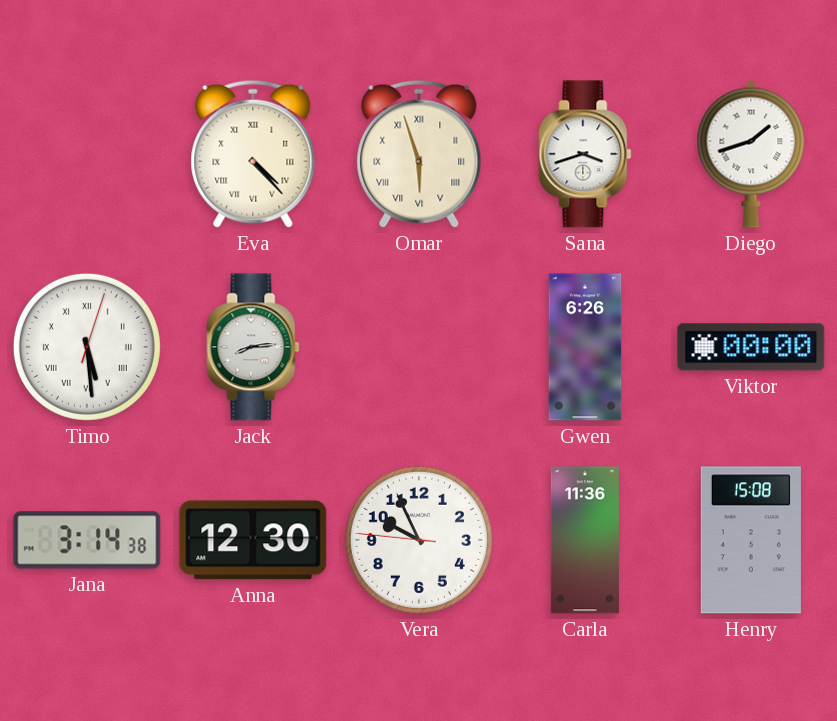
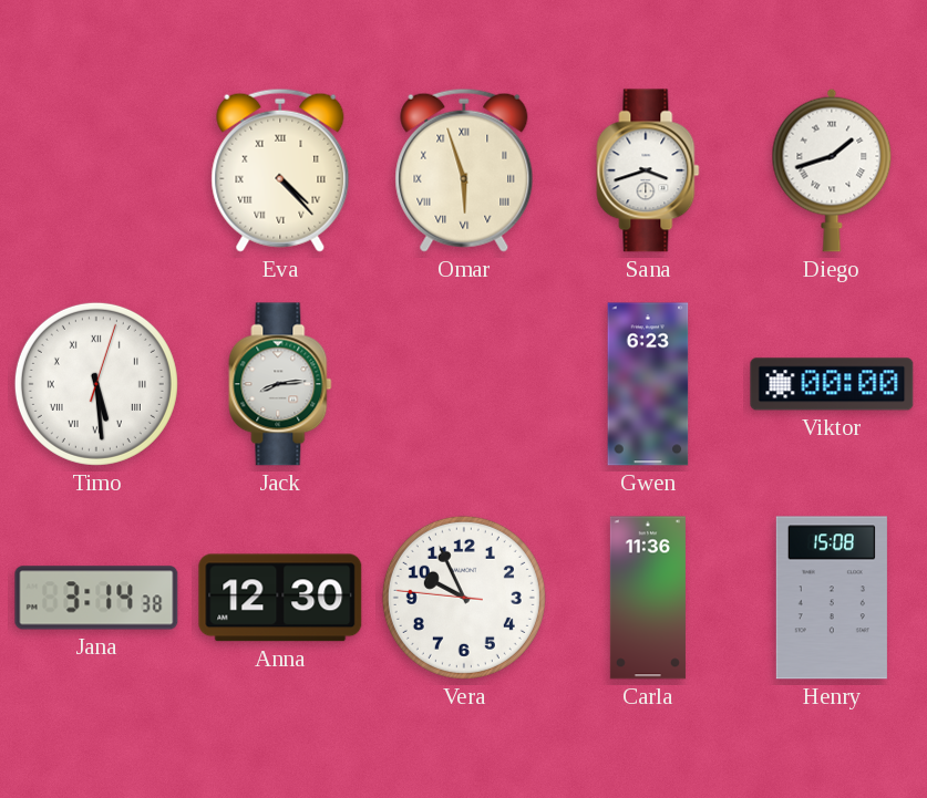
Gwen: 6:26 -> 6:23 (648, 384)
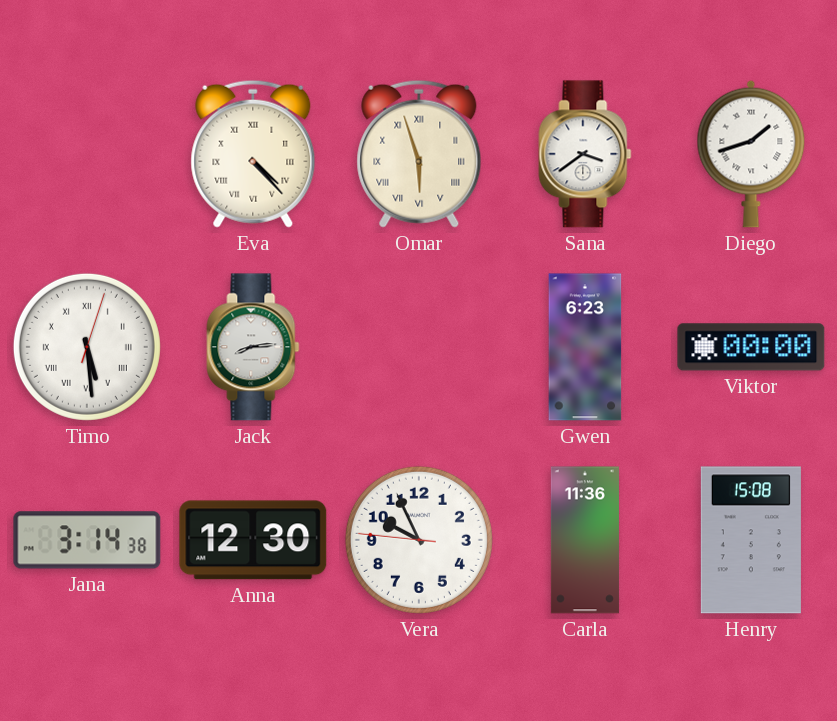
Sana: 3:42 -> 3:39 (585, 154)
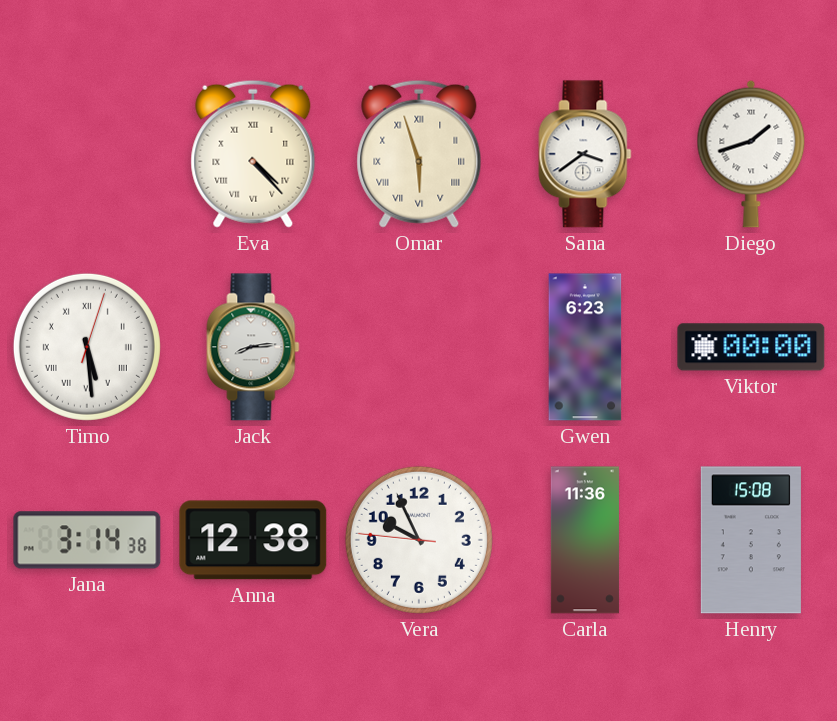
Anna: 12:30 -> 12:38 (253, 540)
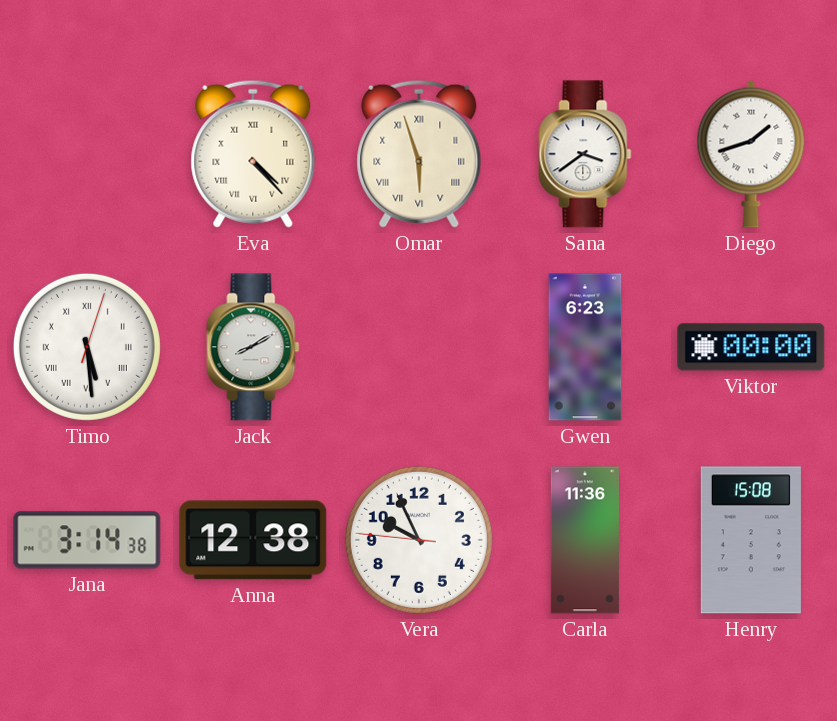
Jack: 8:14 -> 8:10 (253, 347)
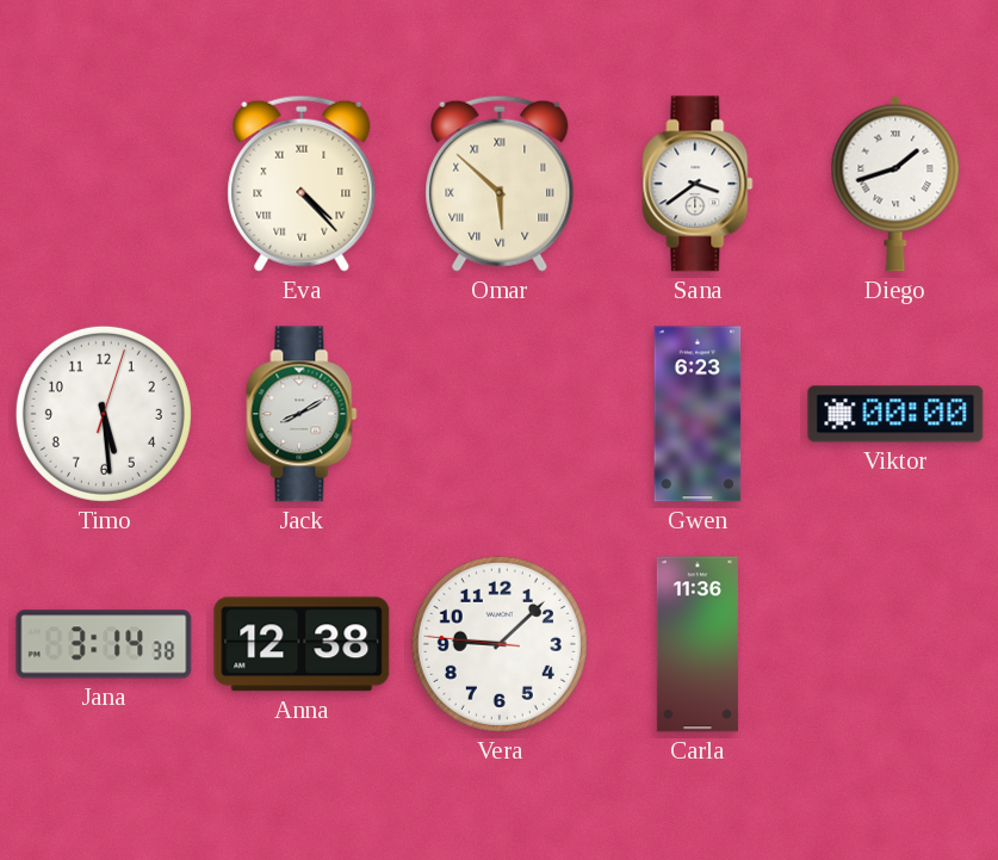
Omar: 5:57 -> 5:52 (500, 184)
Timo numerals: Roman -> Arabic (104, 414)
Vera: 9:55 -> 9:07 (500, 644)
Henry: 15:08 -> none (751, 540)
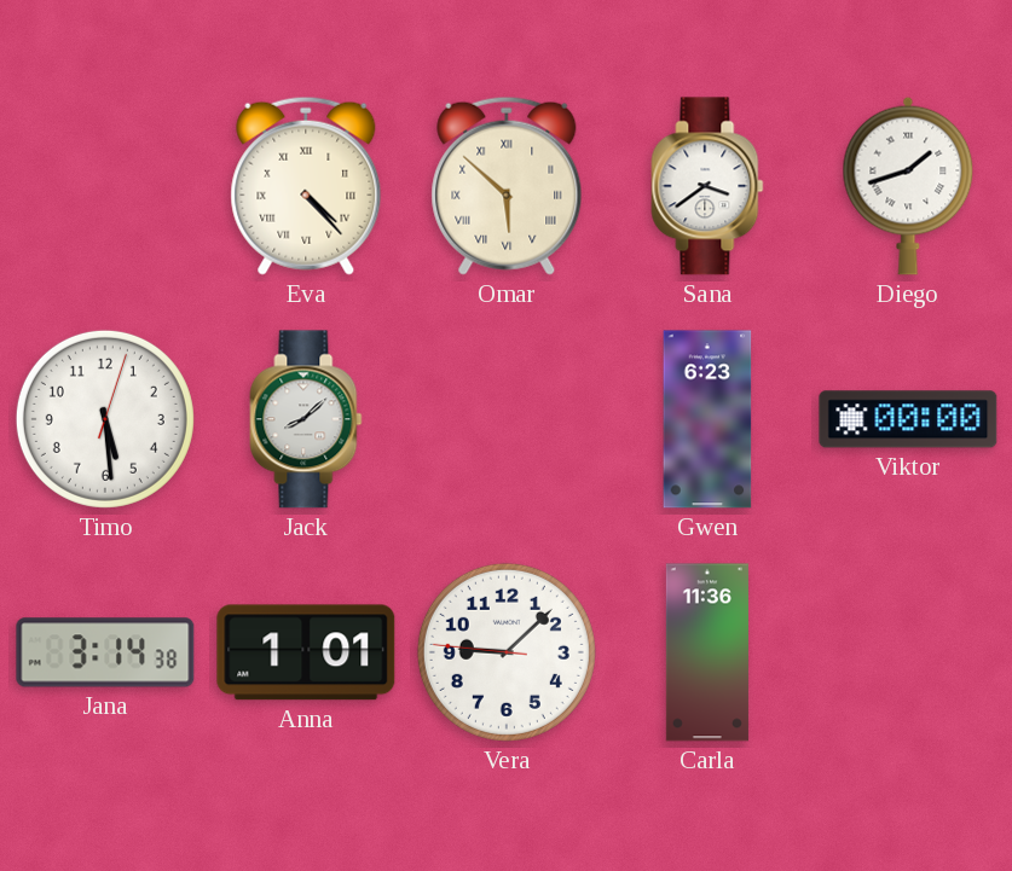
Jack: 8:10 -> 8:08 (306, 419)
Anna: 12:38 -> 1:01 (306, 652)
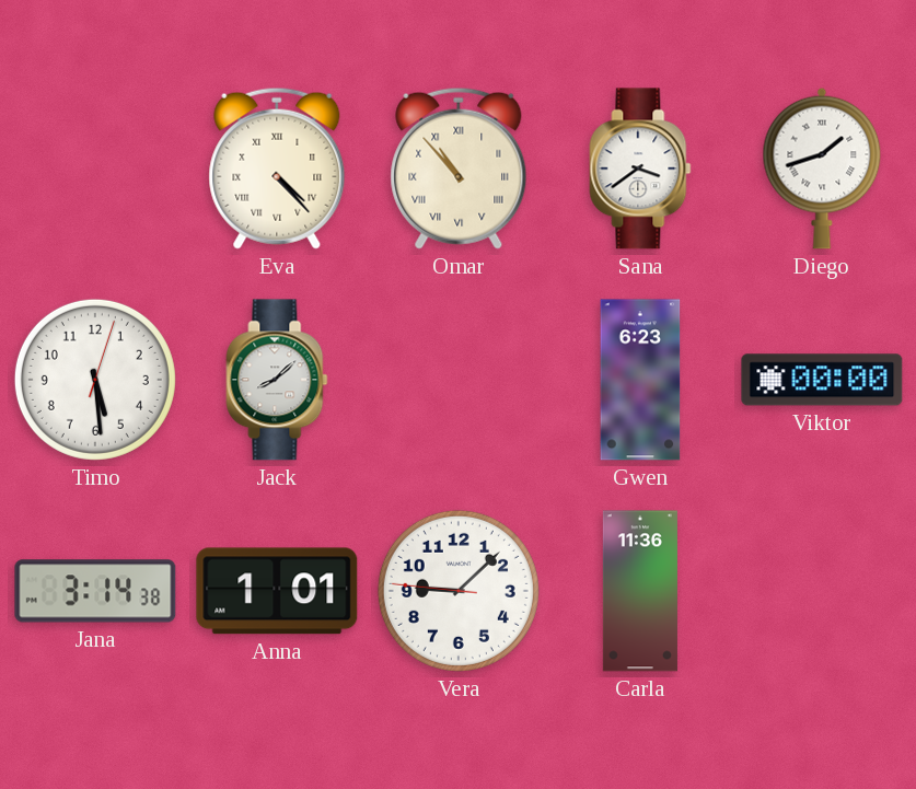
Omar: 5:52 -> 10:53 (459, 169)
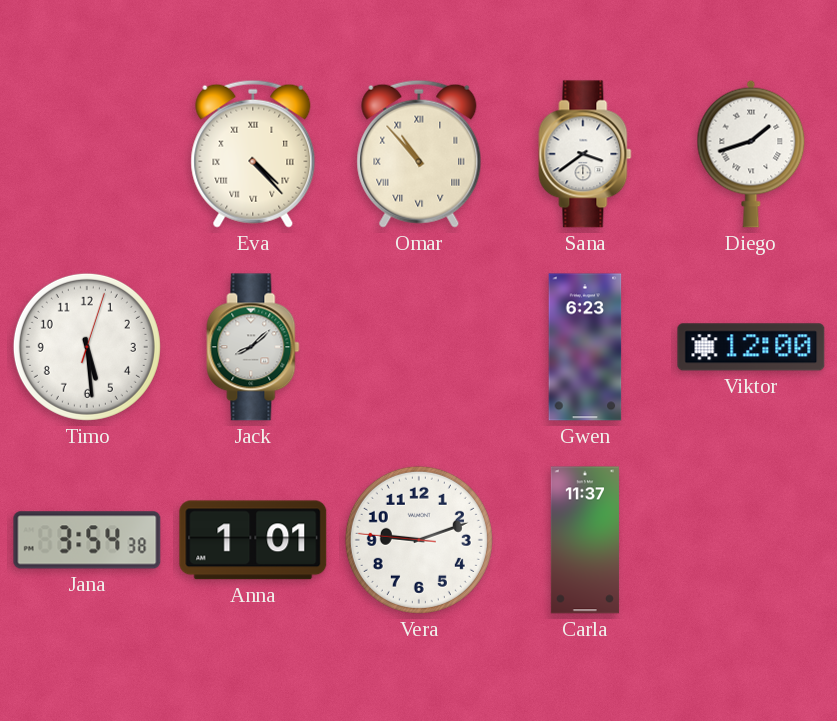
Viktor: 00:00 -> 12:00 (751, 347)
Jana: 3:14 -> 3:54 (87, 540)
Vera: 9:07 -> 9:11 (419, 540)
Carla: 11:36 -> 11:37 (585, 540)
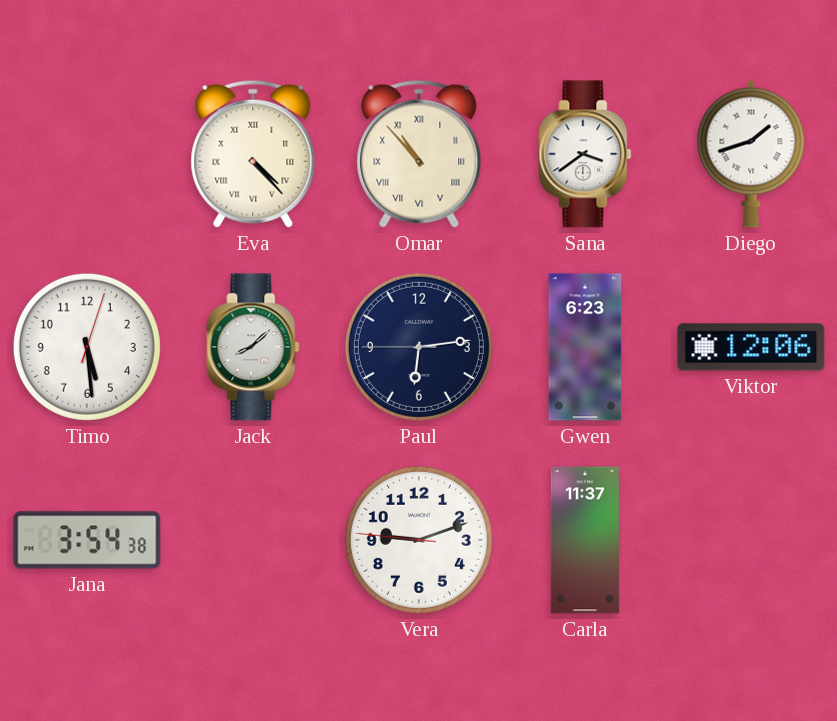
Paul: none -> 6:13 (419, 347)
Viktor: 12:00 -> 12:06 (751, 347)
Anna: 1:01 -> none (253, 540)
